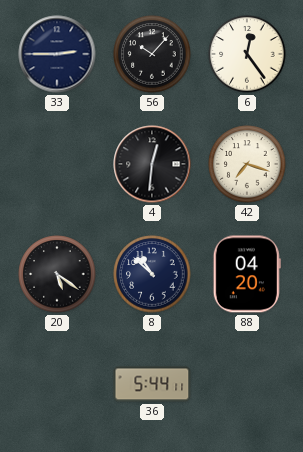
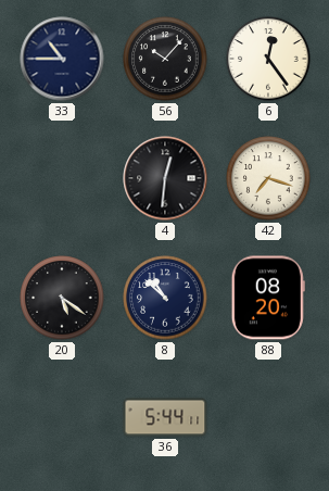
33: 2:45 -> 10:45 (62, 59)
88: 04:20 -> 08:20 (268, 298)
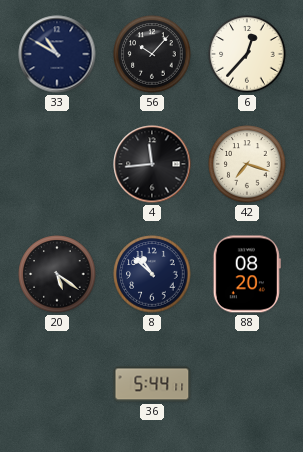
33: 10:45 -> 10:50 (57, 54)
6: 12:24 -> 12:37 (247, 54)
4: 12:31 -> 11:44 (152, 164)
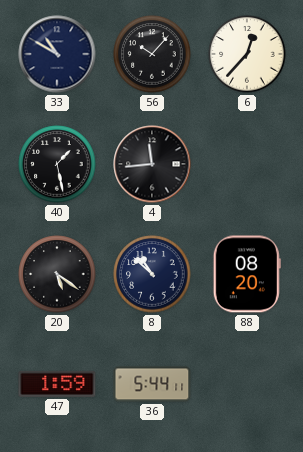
40: none -> 1:28 (57, 164)
42: 7:18 -> none (247, 164)
47: none -> 1:59 (57, 384)
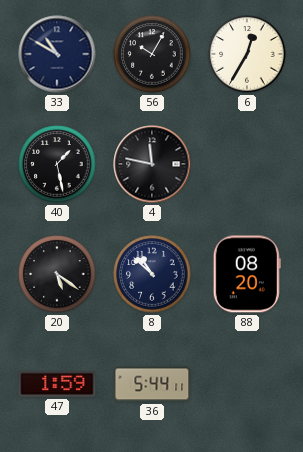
56: 10:07 -> 10:05 (152, 54)
6: 12:37 -> 12:35 (247, 54)
4: 11:44 -> 11:47 (152, 164)
